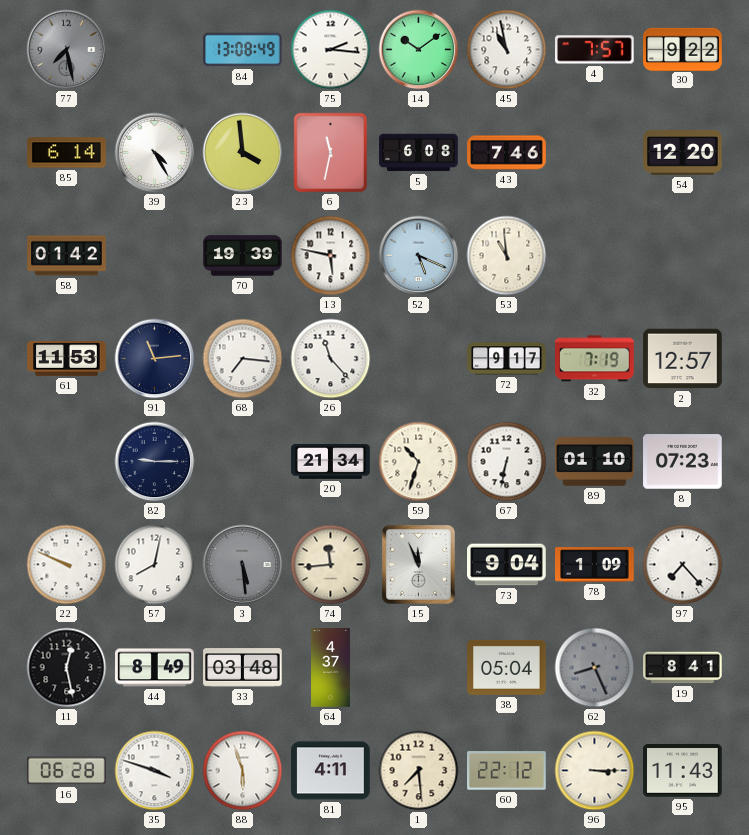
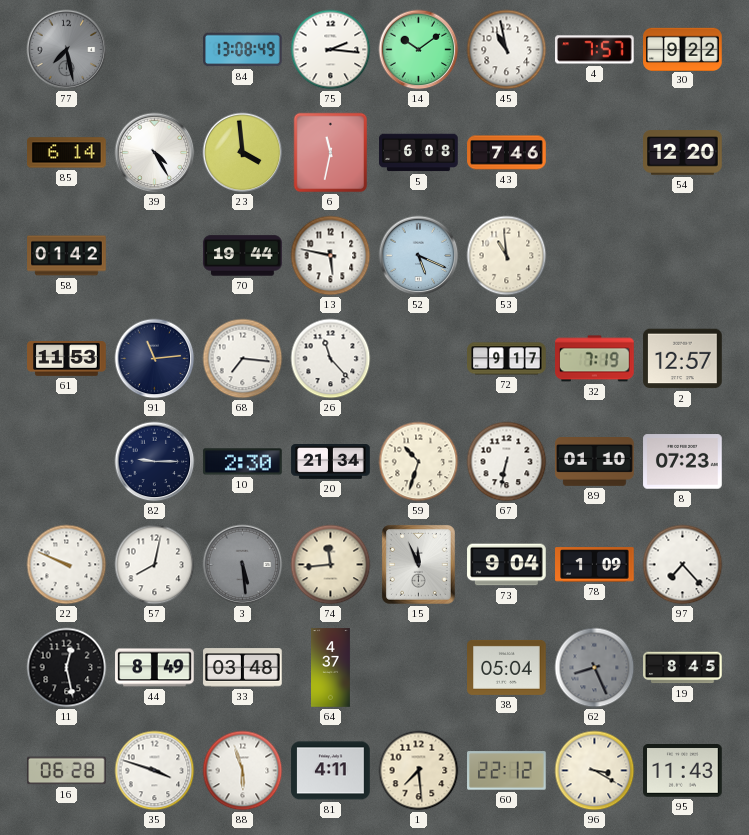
70: 19:39 -> 19:44 (243, 256)
10: none -> 2:30 (243, 462)
19: 8:41 -> 8:45 (683, 668)
96: 3:15 -> 3:20 (595, 771)
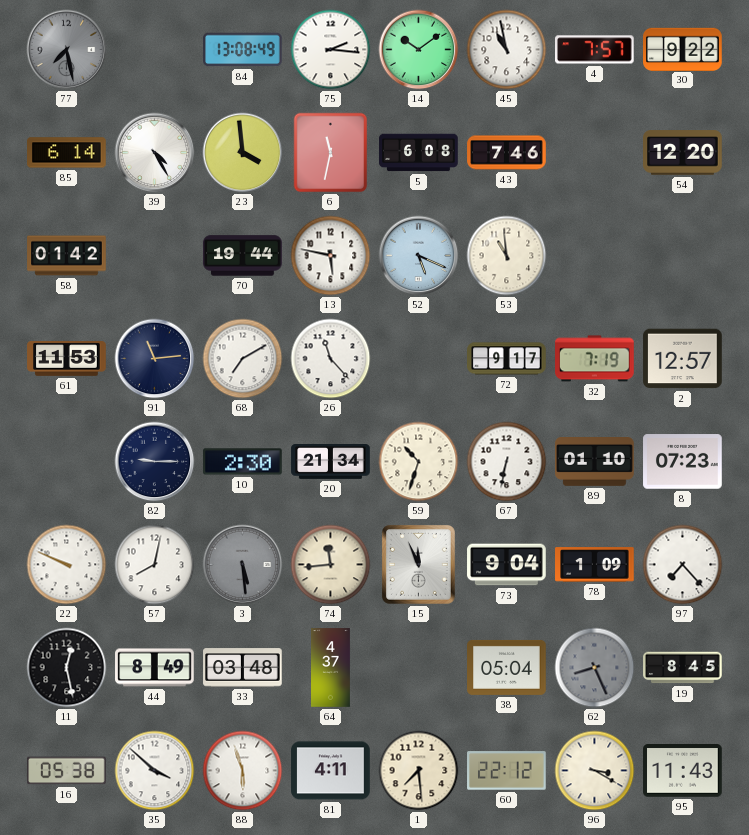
68: 7:16 -> 7:10 (243, 359)
16: 06:28 -> 05:38 (67, 771)
35: 3:48 -> 3:52 (155, 771)
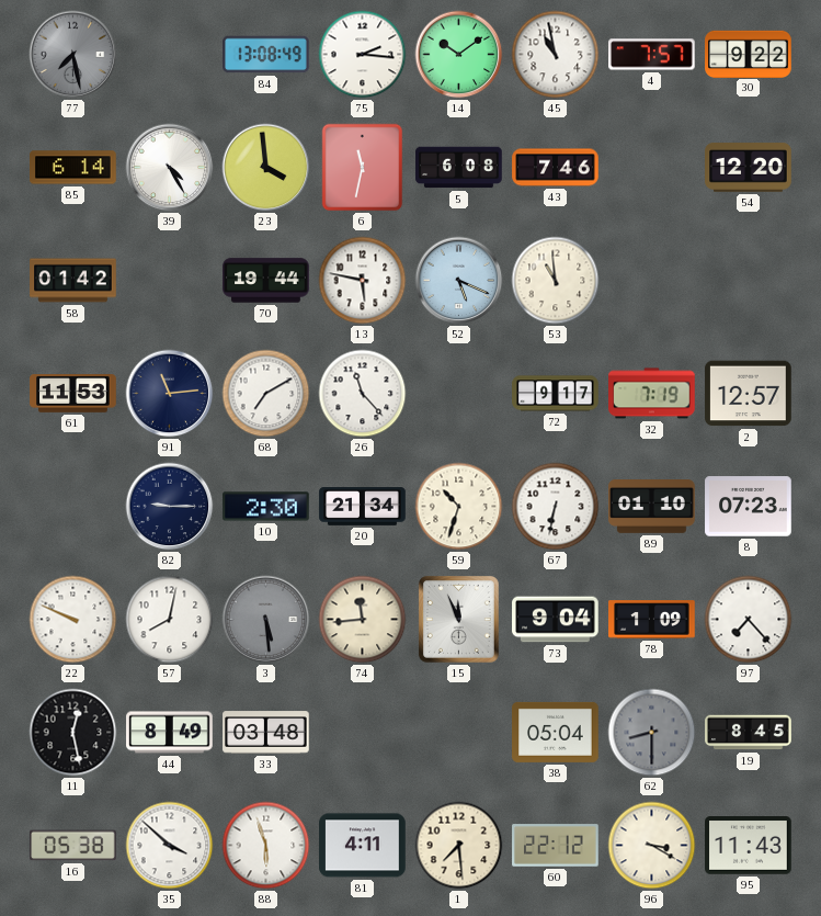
64: 4:37 -> none (331, 668)
62: 8:26 -> 8:30 (652, 733)
